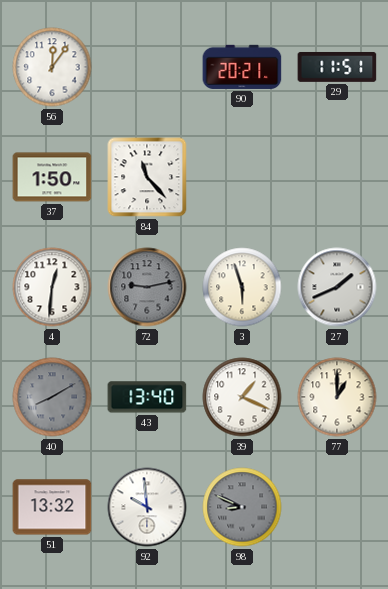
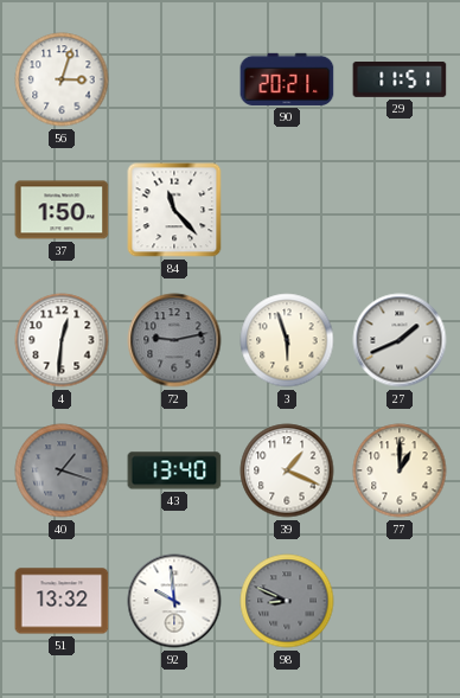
56: 12:06 -> 3:03 (62, 79)
40: 8:10 -> 1:18 (62, 470)
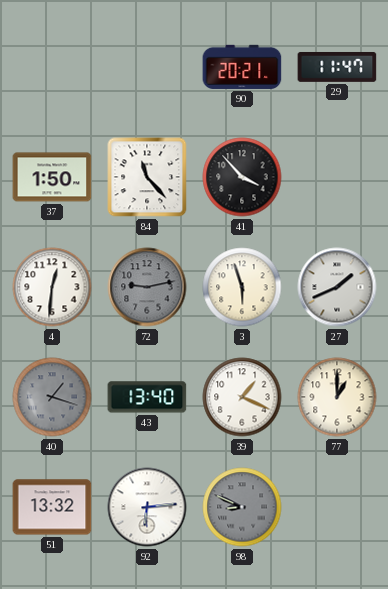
56: 3:03 -> none (62, 79)
29: 11:51 -> 11:47 (337, 67)
41: none -> 3:53 (242, 177)
92: 9:59 -> 6:14 (147, 507)
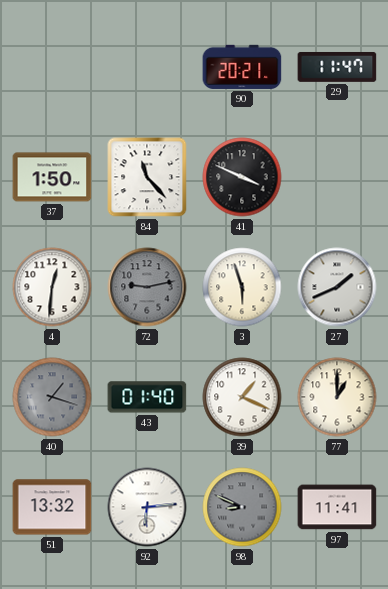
41: 3:53 -> 3:49 (242, 177)
43: 13:40 -> 01:40 (147, 397)
97: none -> 11:41 (337, 507)
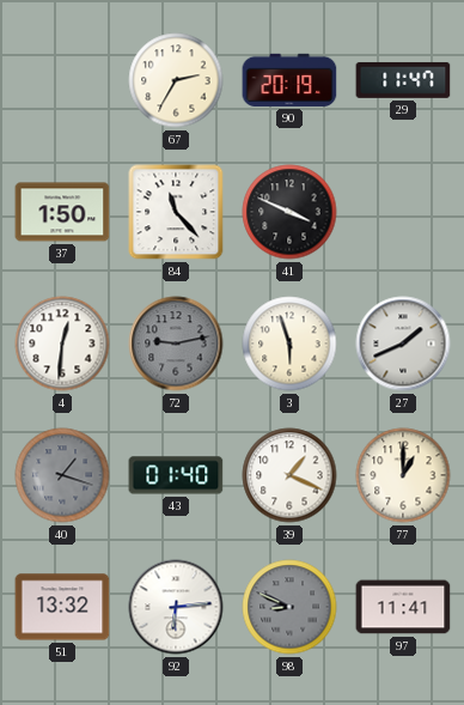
67: none -> 2:35 (176, 80)
90: 20:21 -> 20:19 (289, 80)
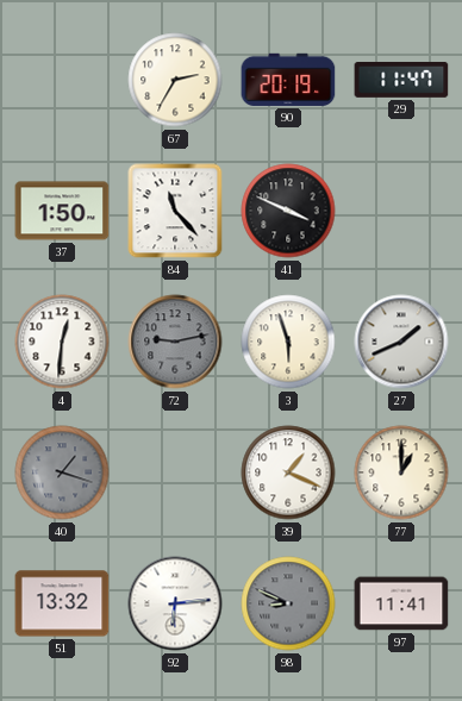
43: 01:40 -> none (176, 475)
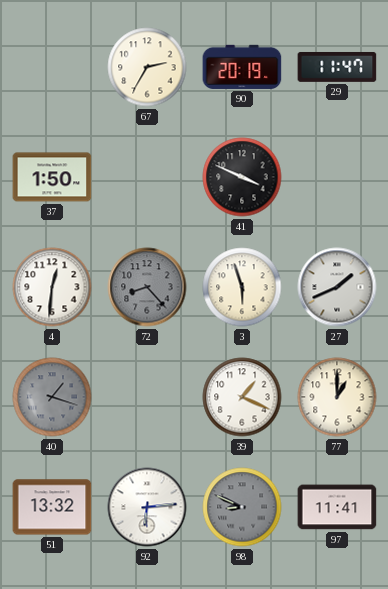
84: 11:23 -> none (175, 211)
72: 9:13 -> 8:23 (147, 287)
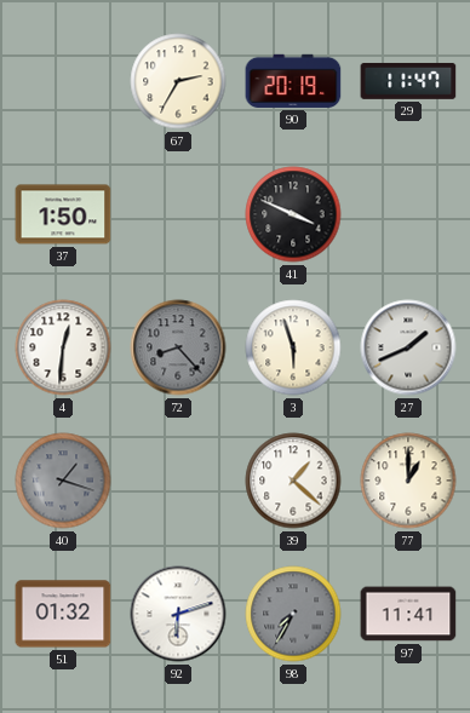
39: 1:19 -> 1:22 (293, 481)
51: 13:32 -> 01:32 (63, 614)
92: 6:14 -> 6:12 (178, 614)
98: 8:49 -> 7:35 (293, 614)
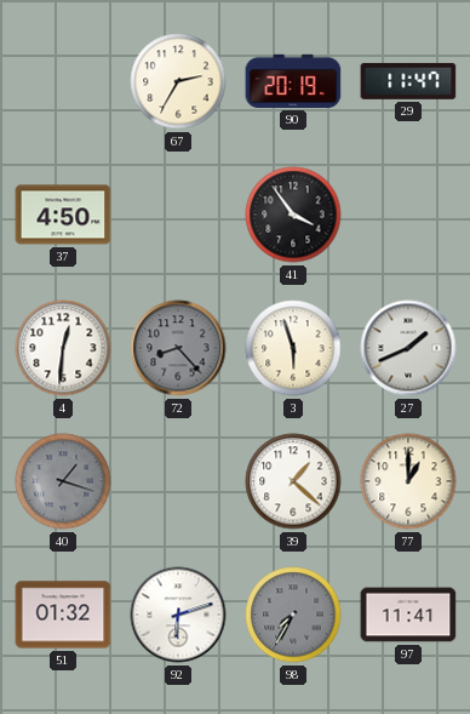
37: 1:50 -> 4:50 (63, 215)
41: 3:49 -> 3:54 (293, 215)
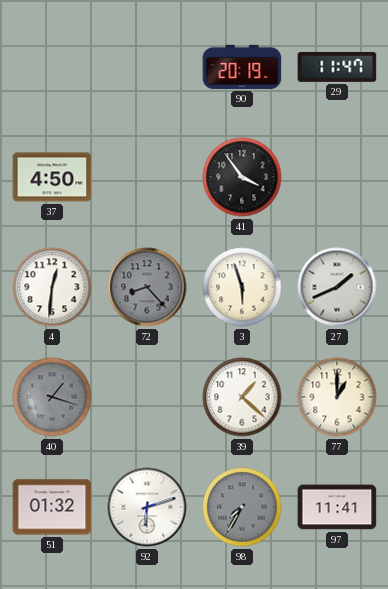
67: 2:35 -> none (178, 81)
